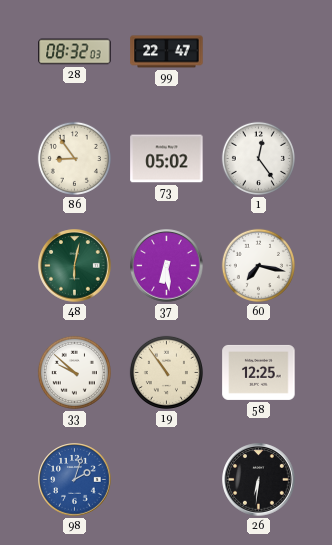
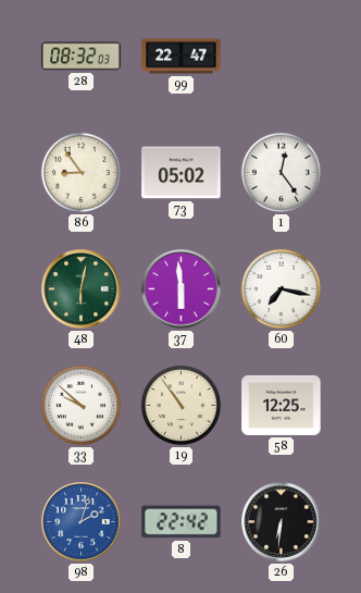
37: 6:29 -> 5:59 (182, 289)
8: none -> 22:42 (182, 522)
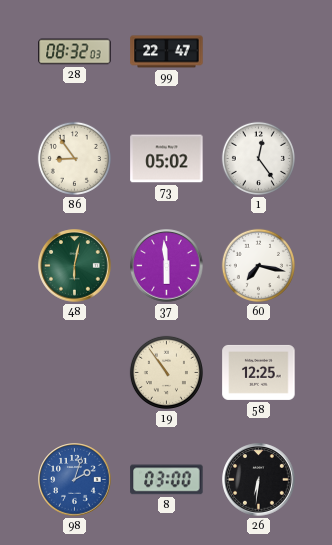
33: 9:52 -> none (80, 405)
8: 22:42 -> 03:00 (167, 480)
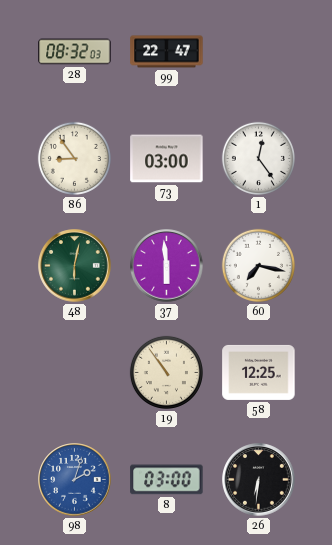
73: 05:02 -> 03:00 (167, 159)
